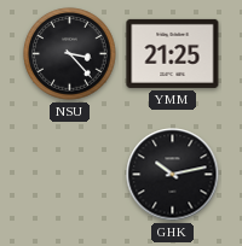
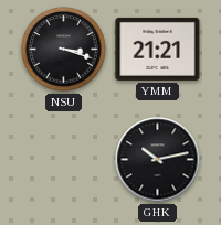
NSU: 3:23 -> 3:18 (64, 50)
YMM: 21:25 -> 21:21 (158, 49)
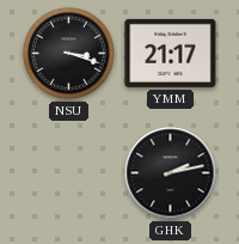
YMM: 21:21 -> 21:17 (171, 53)
GHK: 10:13 -> 2:13 (171, 173)
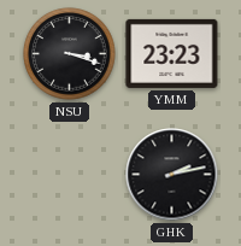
YMM: 21:17 -> 23:23 (172, 53)
